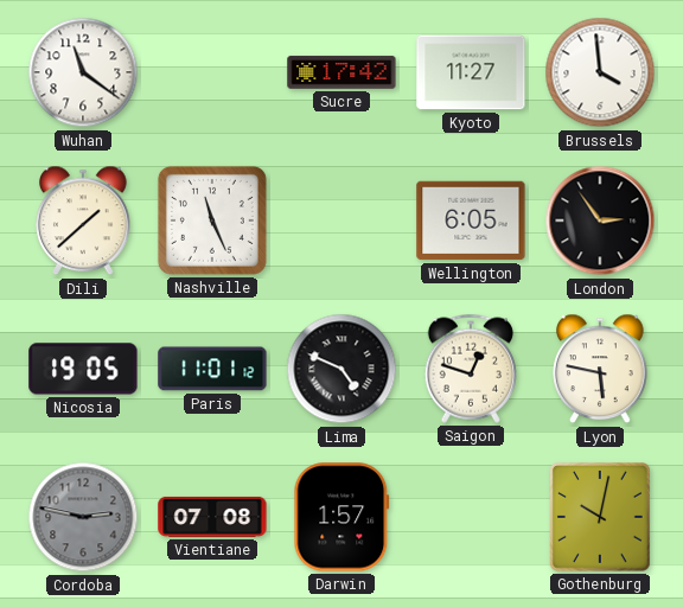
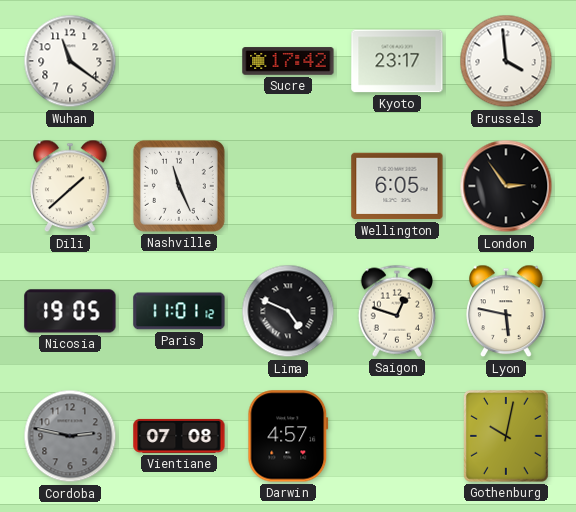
Kyoto: 11:27 -> 23:17 (397, 61)
Darwin: 1:57 -> 4:57 (288, 436)
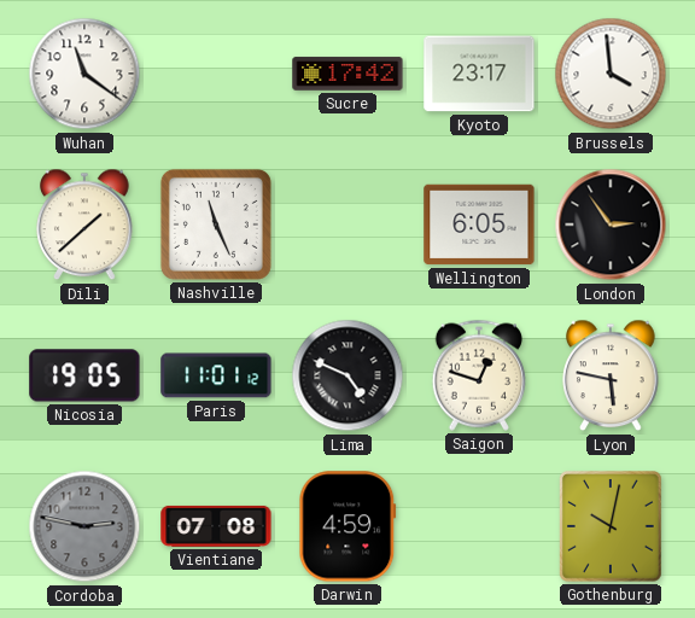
Darwin: 4:57 -> 4:59 (347, 526)
